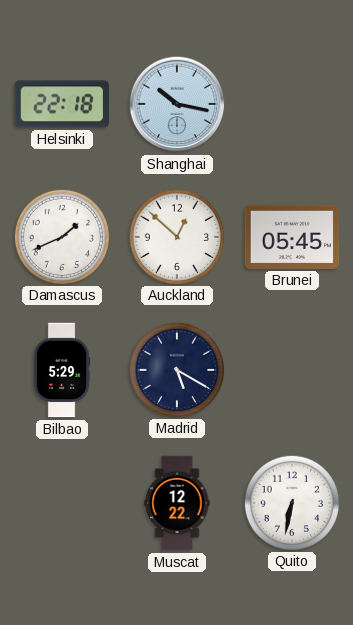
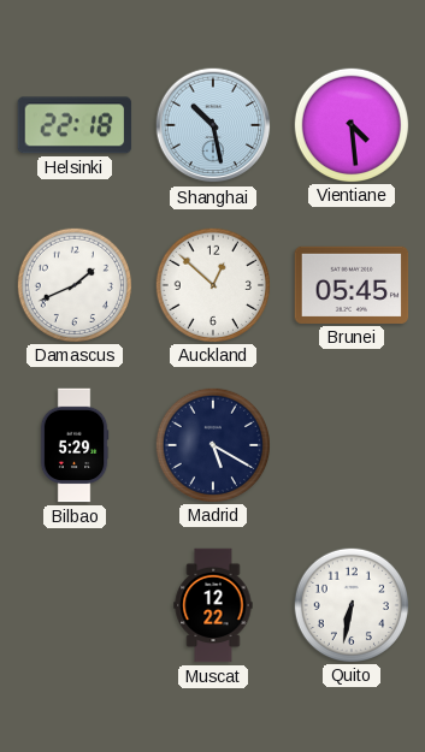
Shanghai: 10:17 -> 10:28 (213, 125)
Vientiane: none -> 4:29 (350, 124)
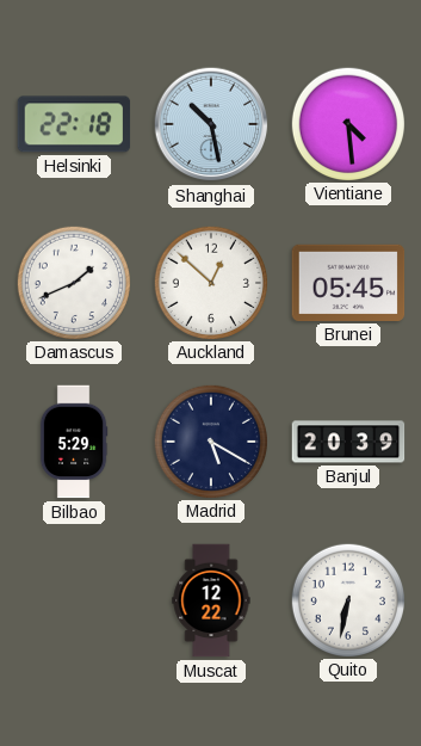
Banjul: none -> 20:39 (348, 442)
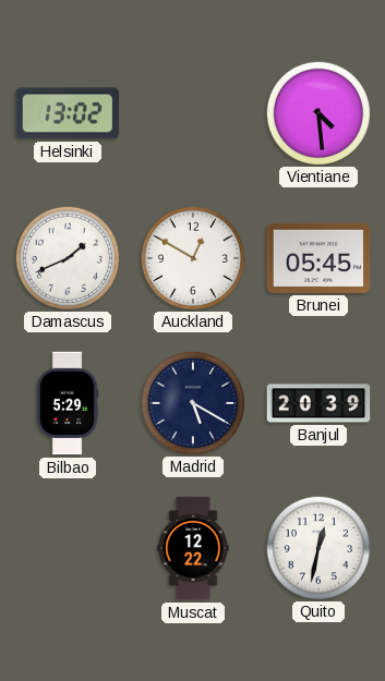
Helsinki: 22:18 -> 13:02 (68, 113)
Shanghai: 10:28 -> none (211, 124)
Auckland: 12:52 -> 12:50 (192, 257)
Quito: 6:32 -> 12:32 (317, 547)
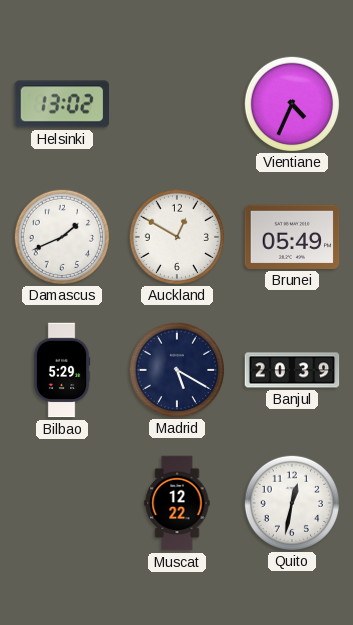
Vientiane: 4:29 -> 4:34 (291, 103)
Brunei: 05:45 -> 05:49 (292, 237)
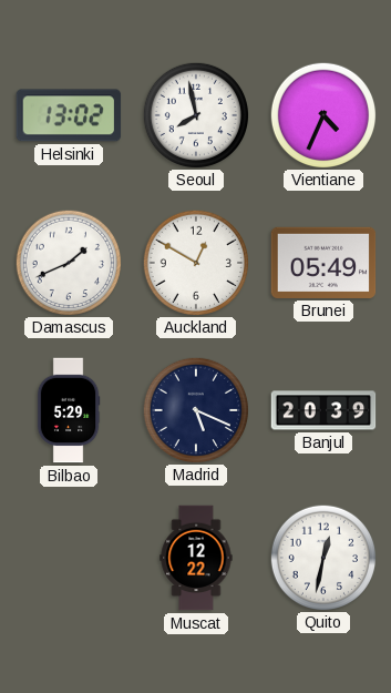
Seoul: none -> 7:58 (195, 114)
Madrid: 5:20 -> 5:19 (195, 409)
